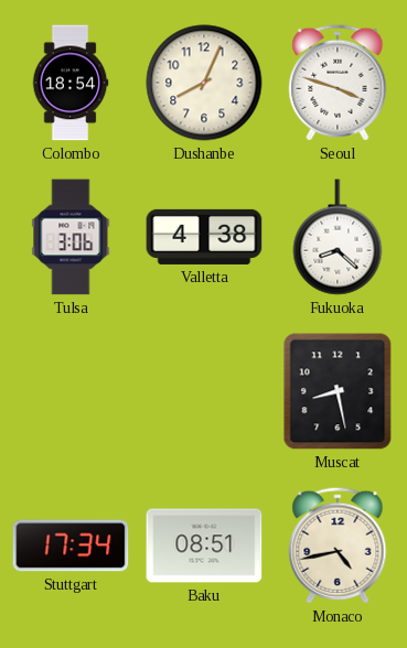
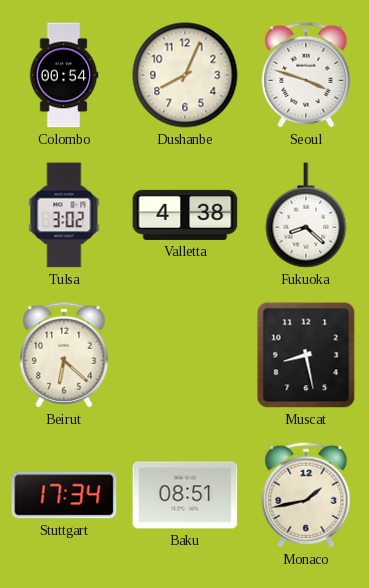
Colombo: 18:54 -> 00:54 (64, 75)
Tulsa: 3:06 -> 3:02 (64, 215)
Beirut: none -> 6:22 (64, 355)
Monaco: 4:43 -> 1:43 (306, 495)
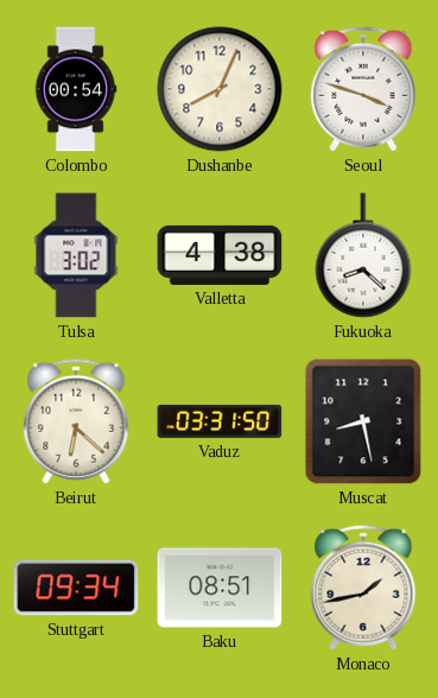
Vaduz: none -> 03:31 (220, 421)
Stuttgart: 17:34 -> 09:34 (76, 588)
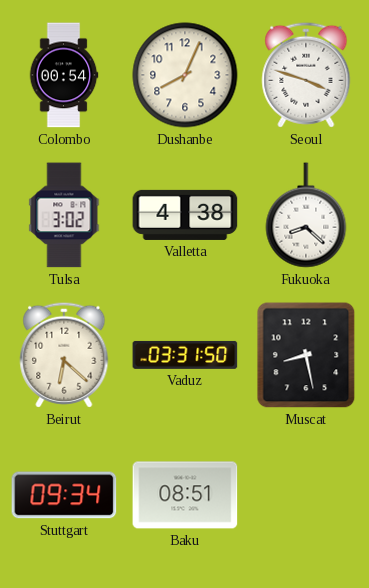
Monaco: 1:43 -> none (363, 588)
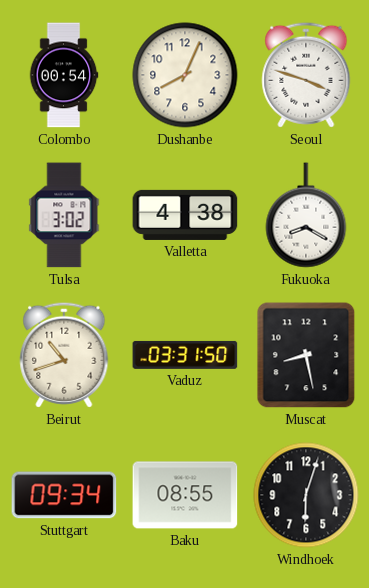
Fukuoka: 8:22 -> 8:20 (306, 215)
Beirut: 6:22 -> 10:42 (64, 355)
Baku: 08:51 -> 08:55 (185, 495)
Windhoek: none -> 6:03 (306, 495)
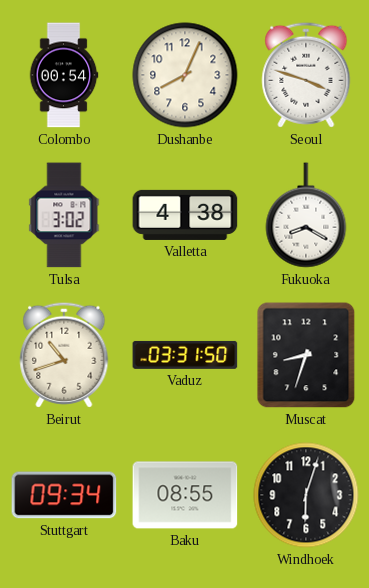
Muscat: 8:28 -> 8:33 (306, 355)
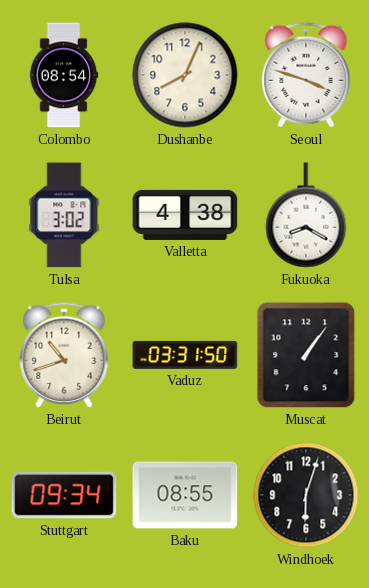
Colombo: 00:54 -> 08:54 (64, 75)
Muscat: 8:33 -> 1:06 (306, 355)
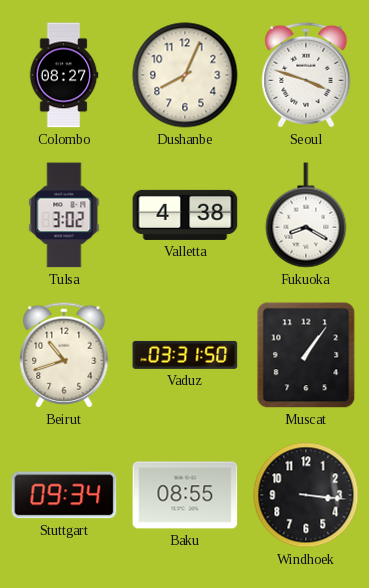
Colombo: 08:54 -> 08:27 (64, 75)
Windhoek: 6:03 -> 3:16 (306, 495)
